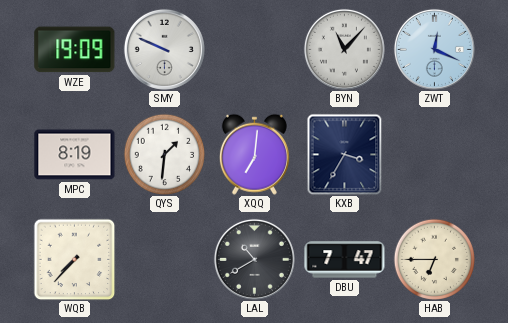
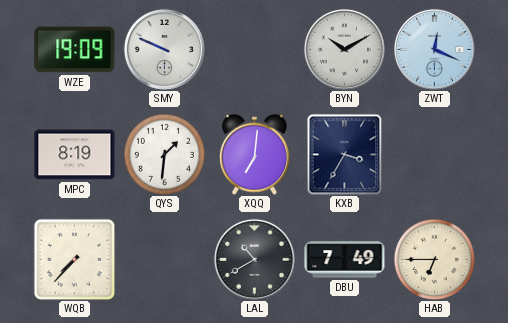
BYN: 11:07 -> 10:10 (344, 49)
DBU: 7:47 -> 7:49 (345, 260)
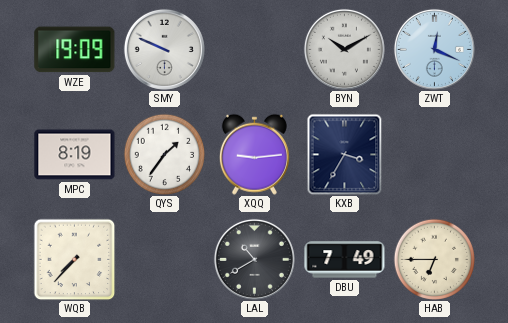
QYS: 1:31 -> 1:36 (164, 154)
XQQ: 7:01 -> 9:14 (254, 154)
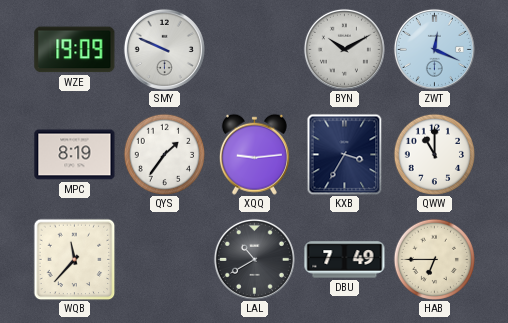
QWW: none -> 11:00 (434, 154)
WQB: 7:37 -> 11:37 (74, 259)
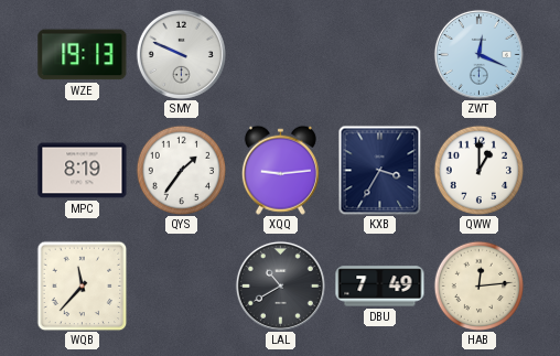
WZE: 19:09 -> 19:13 (83, 55)
BYN: 10:10 -> none (344, 49)
QWW: 11:00 -> 1:00 (478, 170)
HAB: 6:45 -> 12:14 (478, 285)
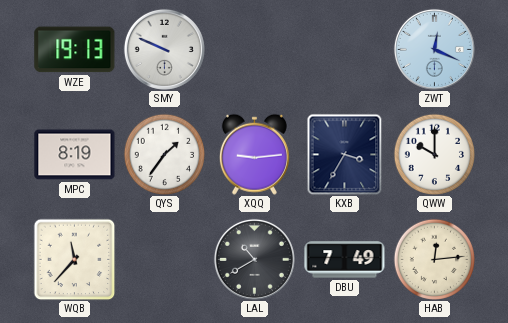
QWW: 1:00 -> 10:00 (434, 154)
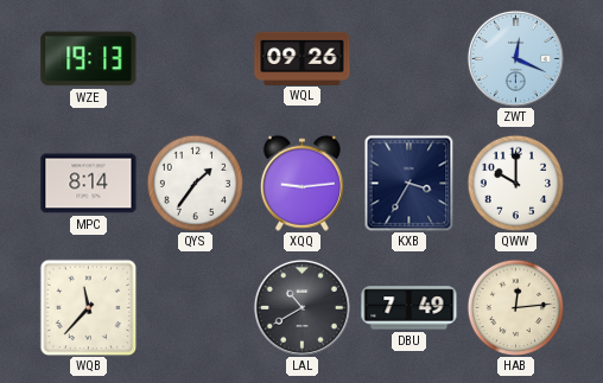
SMY: 9:49 -> none (164, 49)
WQL: none -> 09:26 (303, 58)
MPC: 8:19 -> 8:14 (89, 184)
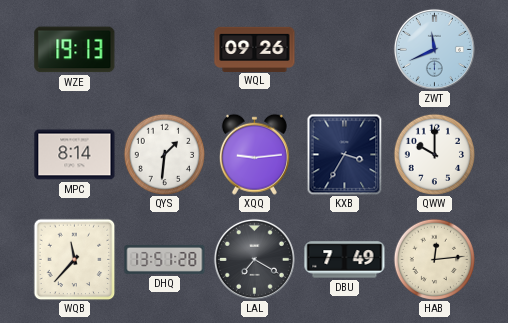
ZWT: 12:19 -> 11:41 (434, 49)
QYS: 1:36 -> 1:31 (164, 154)
DHQ: none -> 13:51 (165, 259)
LAL: 10:40 -> 7:20 (254, 259)
